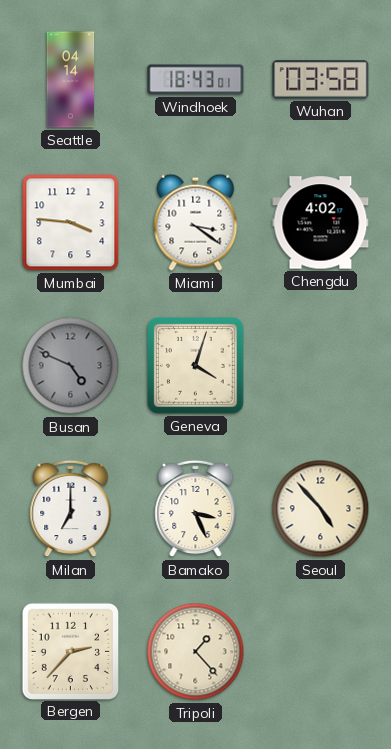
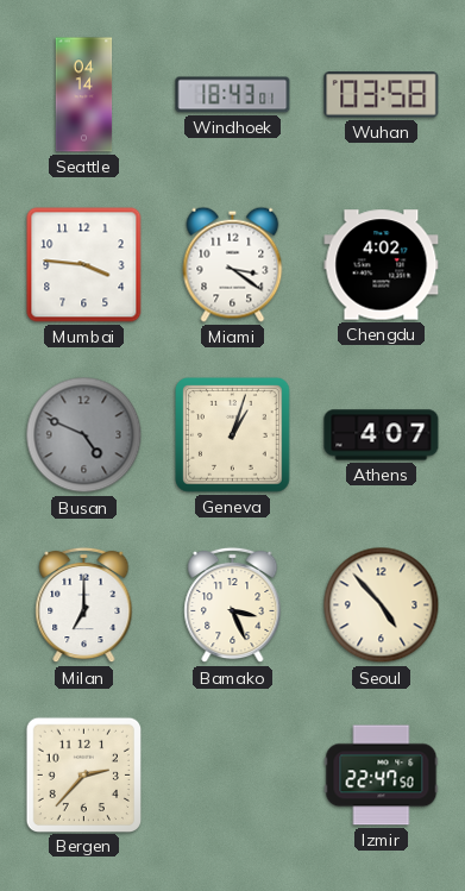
Geneva: 4:03 -> 1:03 (233, 435)
Athens: none -> 4:07 (382, 435)
Tripoli: 1:23 -> none (196, 652)
Izmir: none -> 22:47 (382, 776)
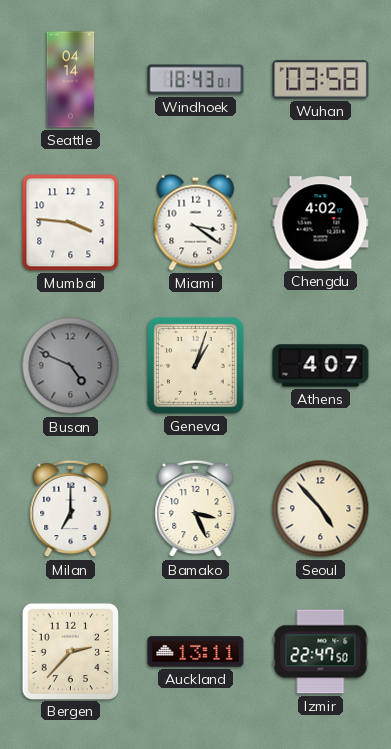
Auckland: none -> 13:11 (196, 652)
